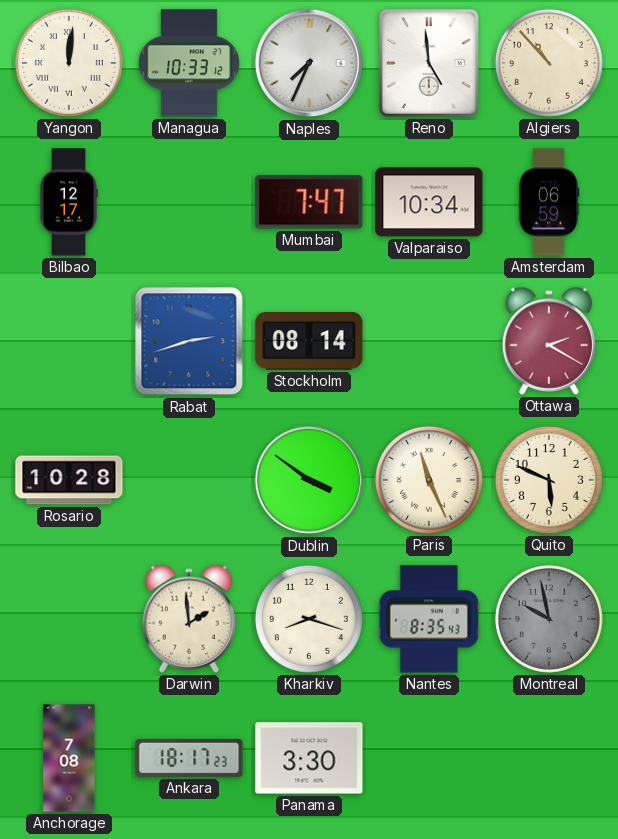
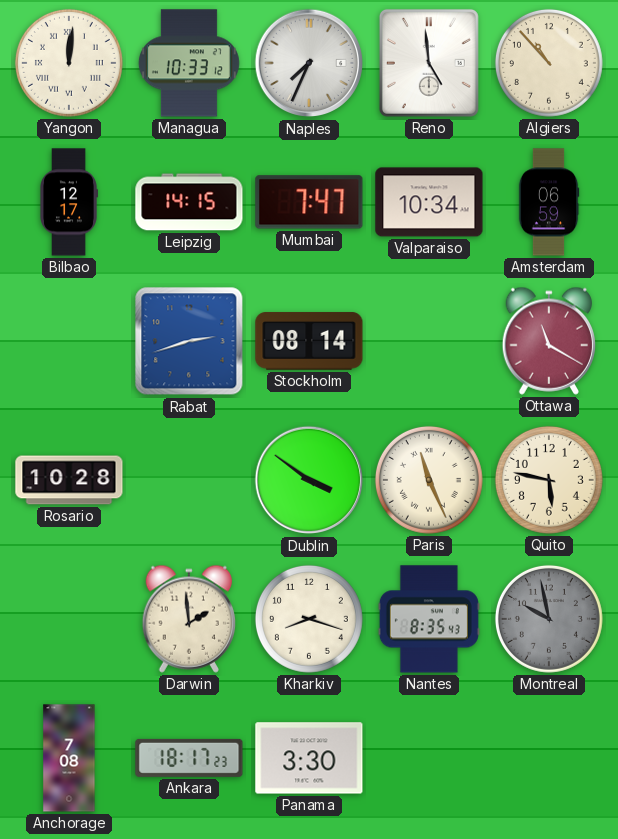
Leipzig: none -> 14:15 (189, 202)
Ottawa: 2:20 -> 11:20 (548, 341)
Quito: 5:49 -> 5:47 (549, 480)
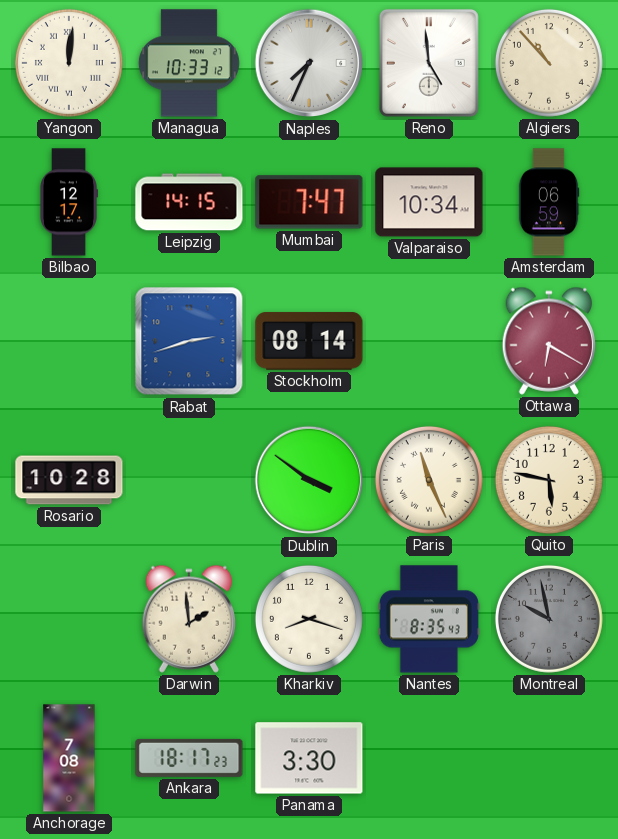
Ottawa: 11:20 -> 6:20 (548, 341)
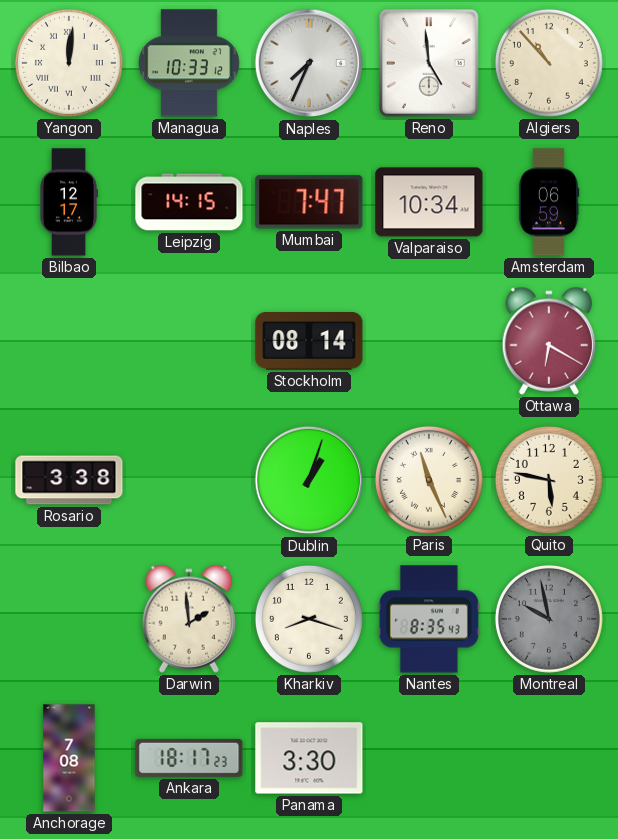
Rabat: 2:42 -> none (189, 341)
Rosario: 10:28 -> 3:38 (69, 480)
Dublin: 3:51 -> 1:03 (309, 480)
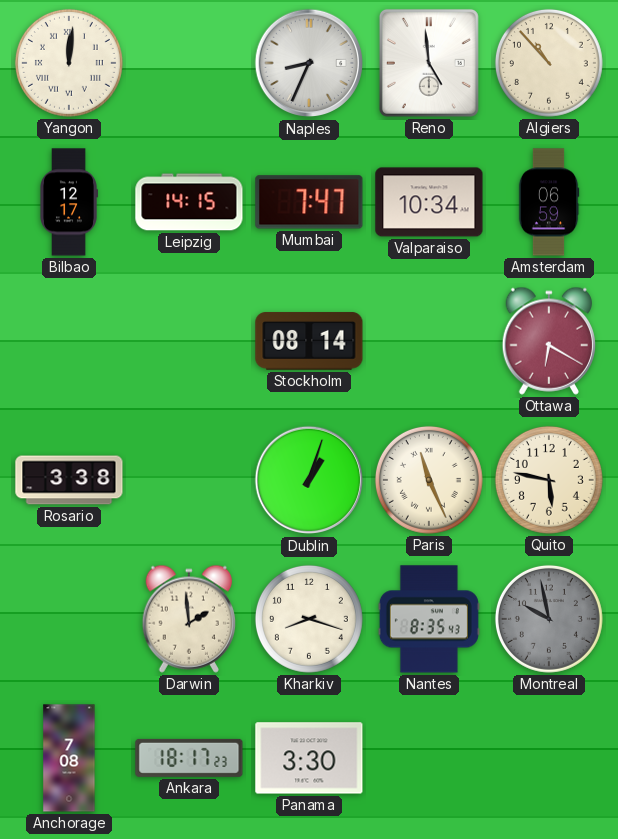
Managua: 10:33 -> none (189, 63)
Naples: 7:34 -> 8:34 (309, 63)
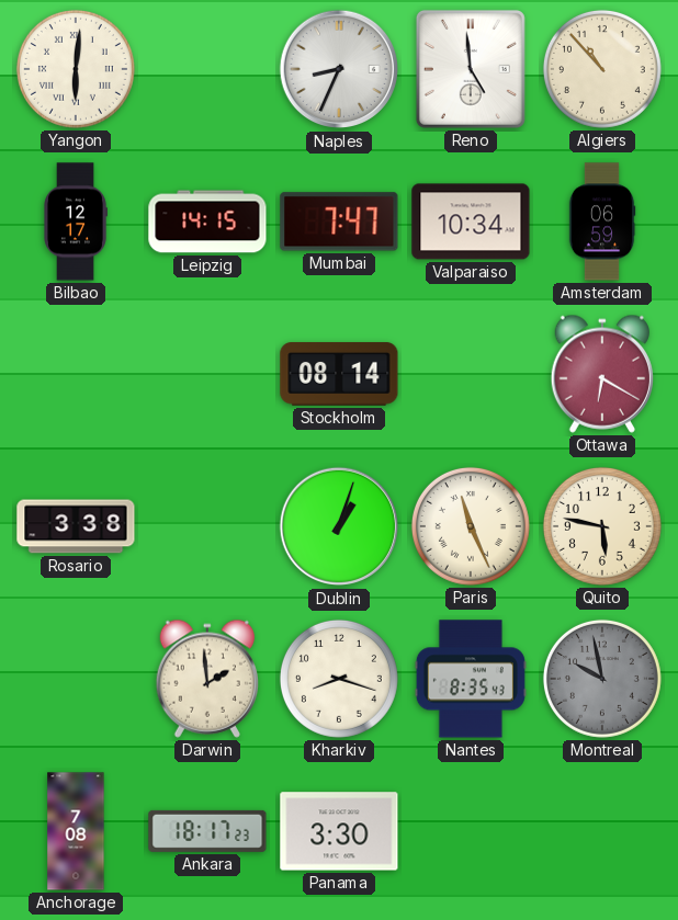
Yangon: 12:01 -> 6:01 (76, 69)
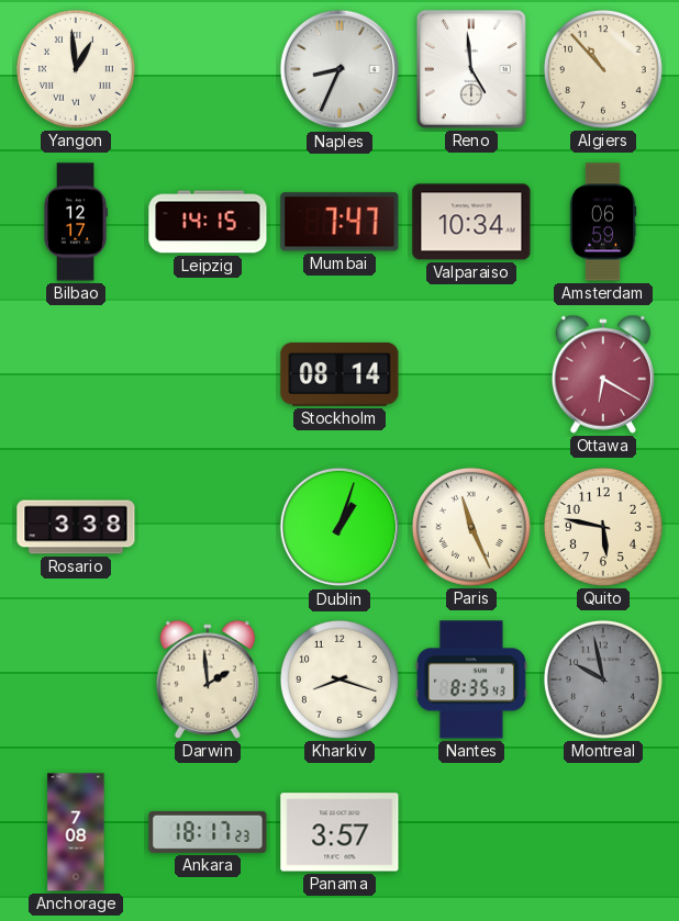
Yangon: 6:01 -> 12:59 (76, 69)
Panama: 3:30 -> 3:57 (340, 832)
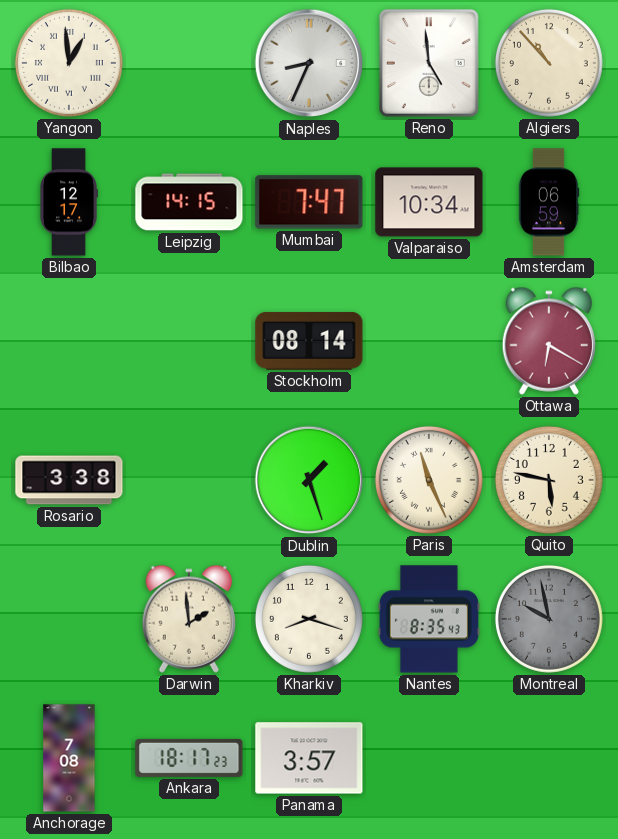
Dublin: 1:03 -> 1:27 (309, 480)
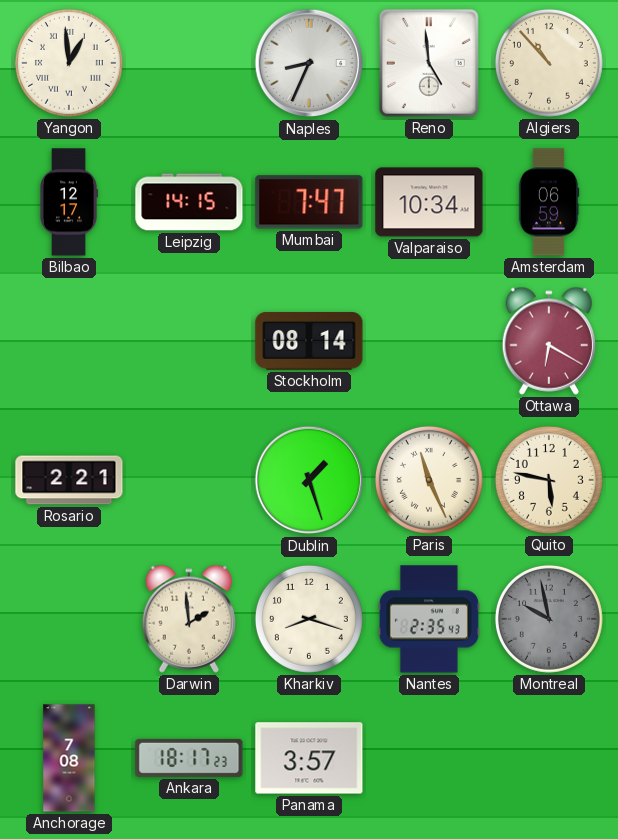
Rosario: 3:38 -> 2:21 (69, 480)
Nantes: 8:35 -> 2:35 (429, 619)
